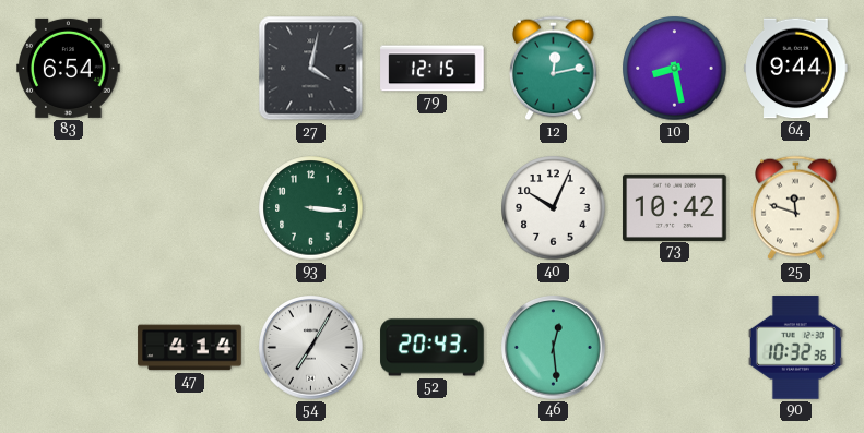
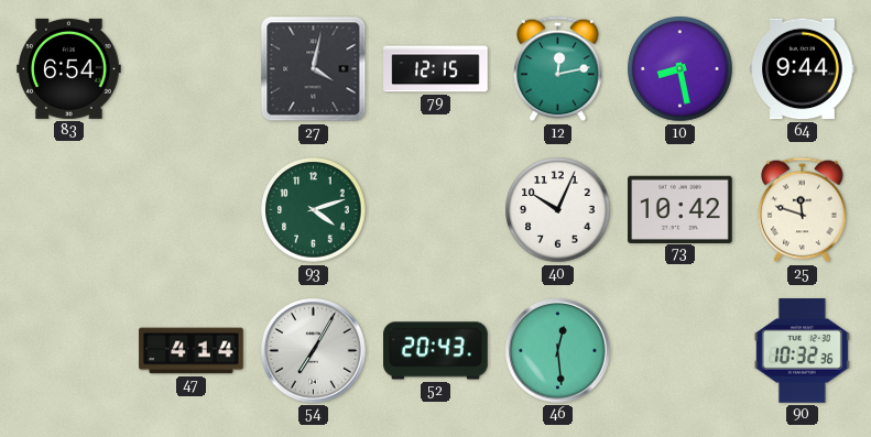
93: 3:16 -> 4:12 (314, 210)
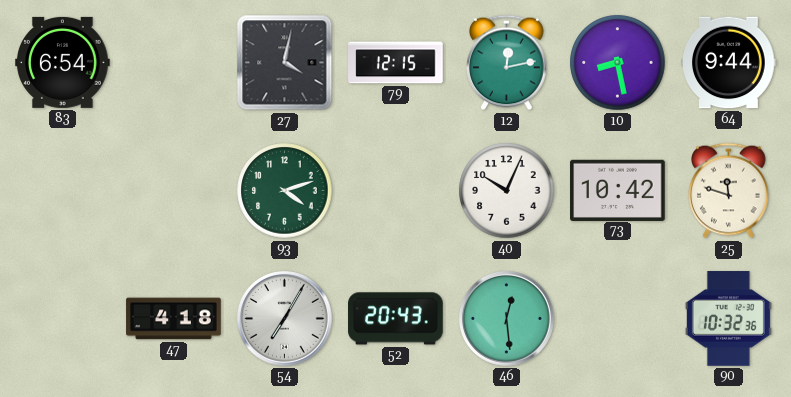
47: 4:14 -> 4:18 (174, 319)
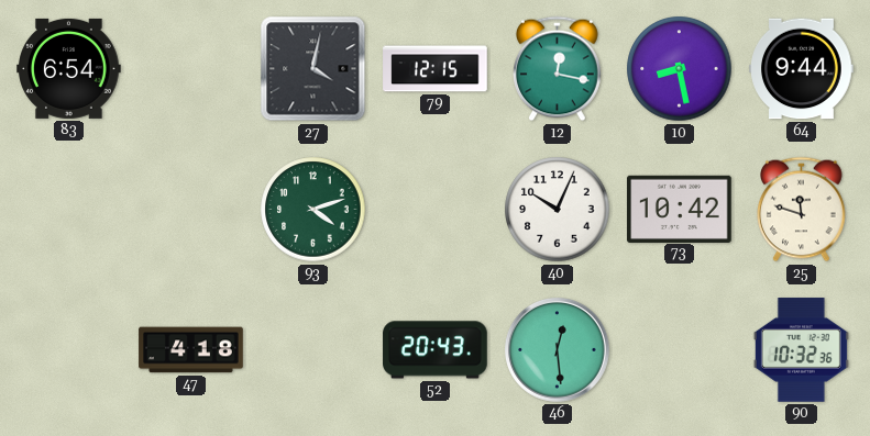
12: 12:13 -> 12:17 (558, 69)
54: 7:05 -> none (285, 319)
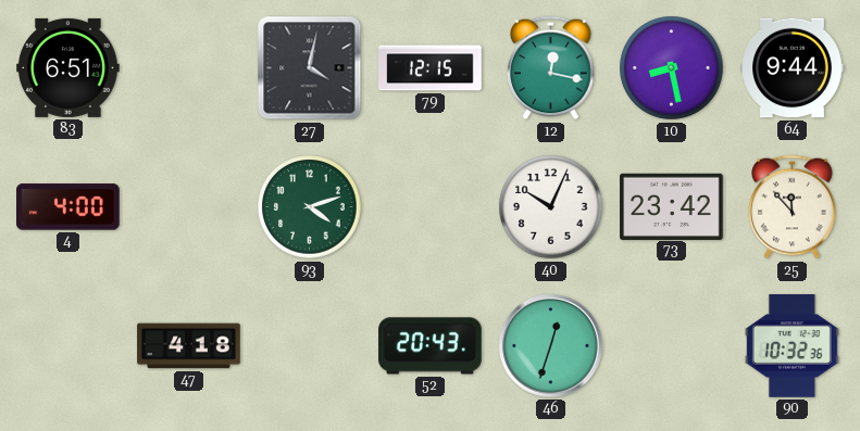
83: 6:54 -> 6:51 (68, 67)
4: none -> 4:00 (68, 207)
73: 10:42 -> 23:42 (672, 206)
25: 11:48 -> 11:53 (793, 207)
46: 12:29 -> 12:33 (551, 346)
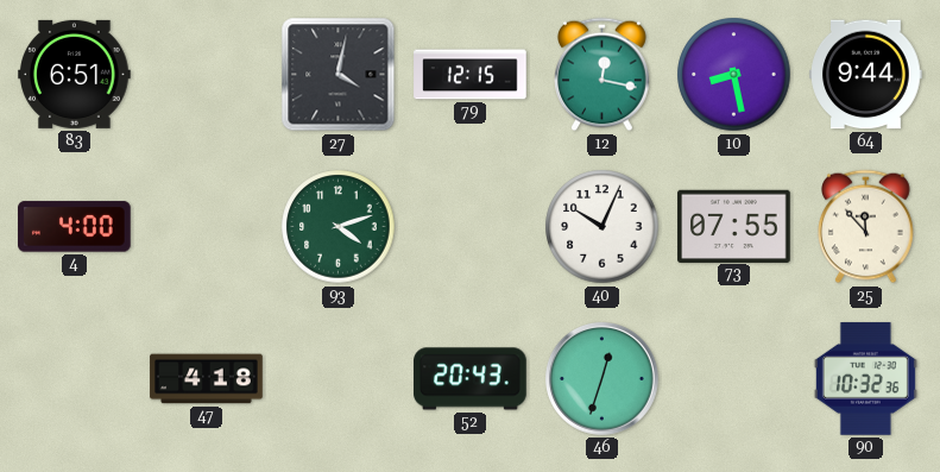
73: 23:42 -> 07:55 (734, 226)
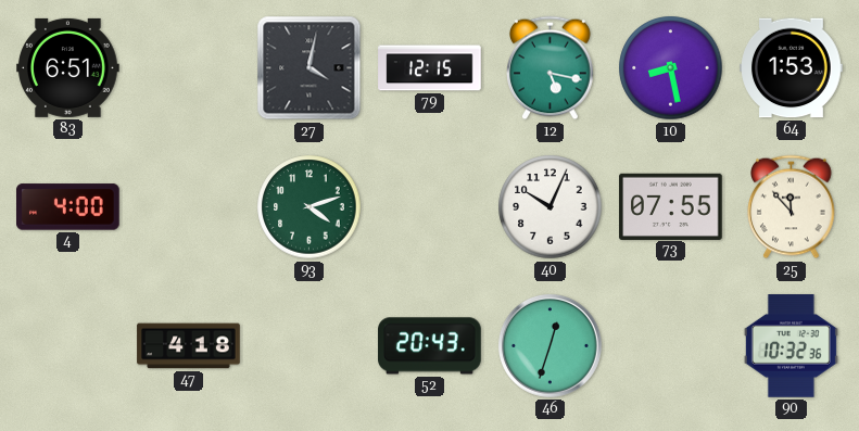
12: 12:17 -> 5:17 (551, 68)
64: 9:44 -> 1:53 (792, 68)
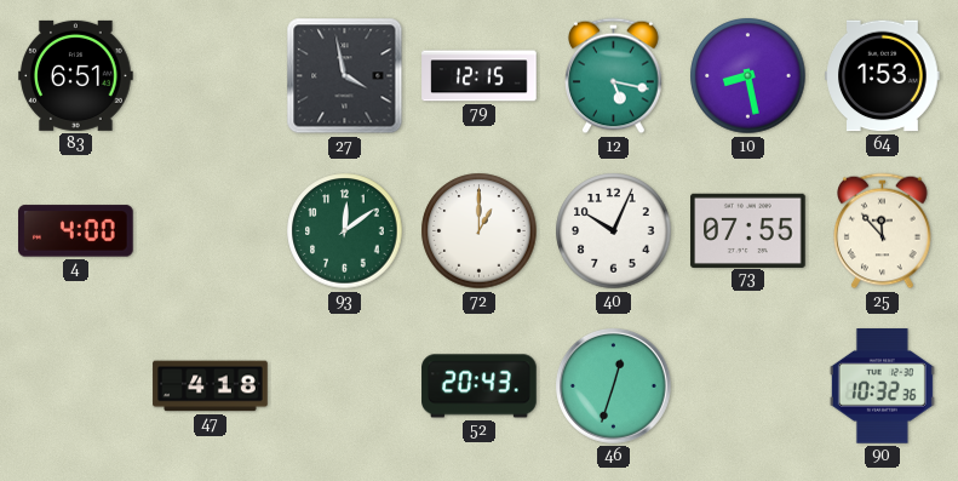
27: 4:02 -> 3:58 (345, 76)
93: 4:12 -> 12:09 (345, 231)
72: none -> 1:00 (480, 231)
